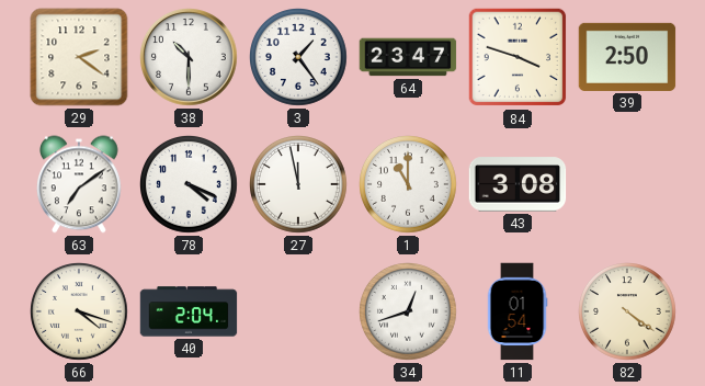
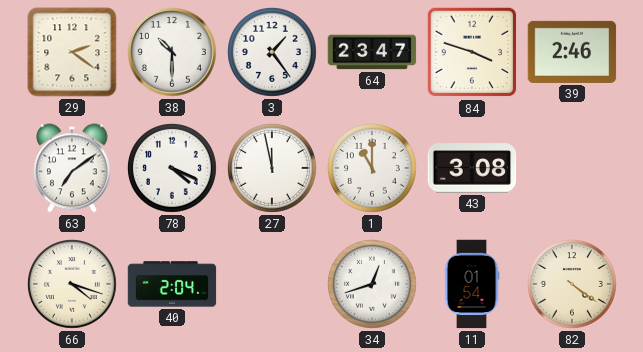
39: 2:50 -> 2:46 (572, 52)
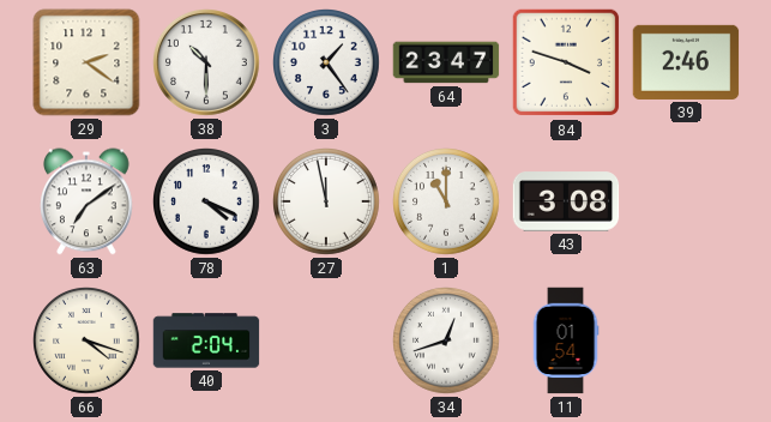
82: 4:21 -> none (573, 285)
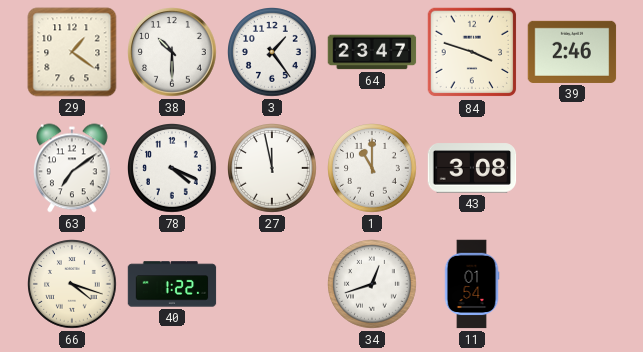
29: 2:21 -> 1:21 (72, 52)
40: 2:04 -> 1:22 (172, 284)
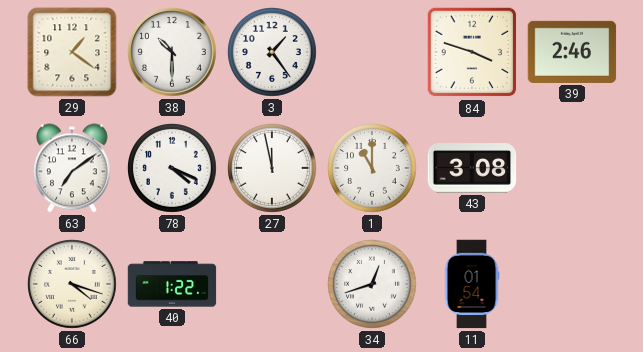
64: 23:47 -> none (372, 52)
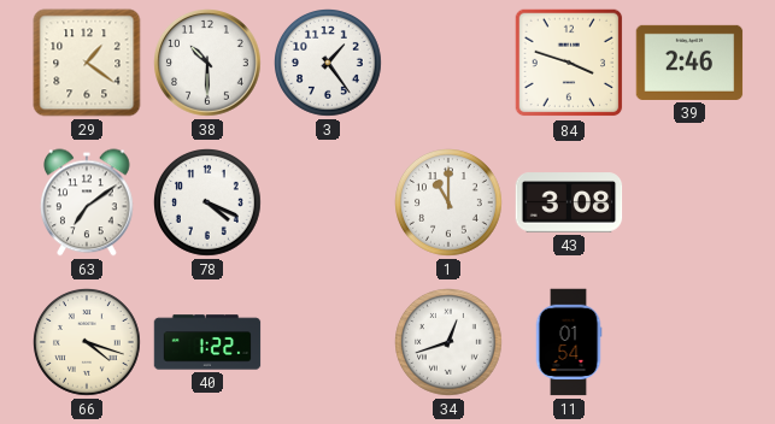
27: 11:58 -> none (273, 169)
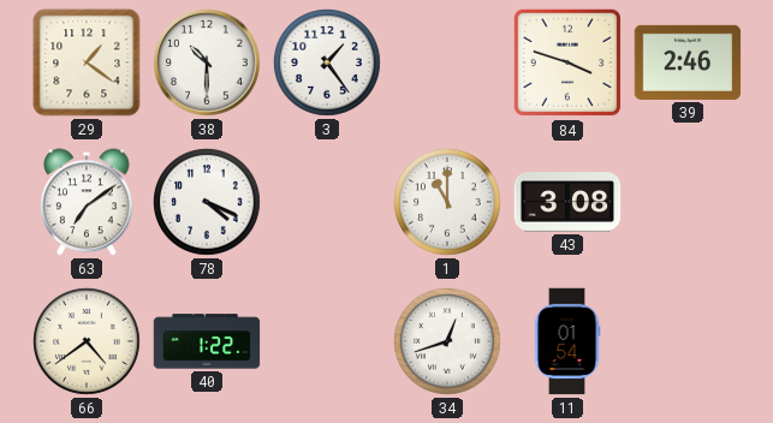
66: 4:18 -> 4:39 (88, 342)
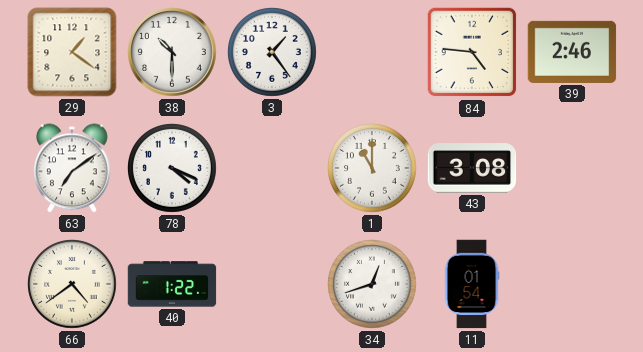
84: 3:48 -> 4:46 (472, 52)
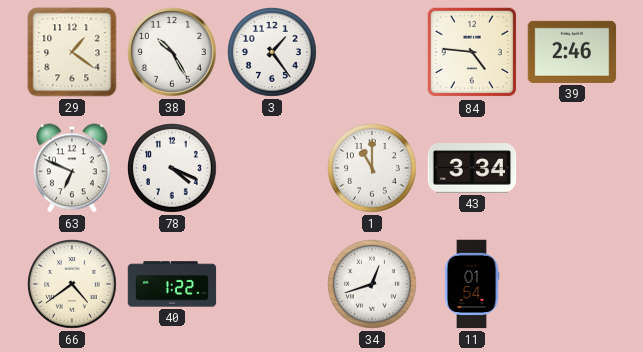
38: 10:30 -> 10:25 (173, 53)
63: 7:09 -> 6:49 (73, 168)
43: 3:08 -> 3:34 (472, 168)
